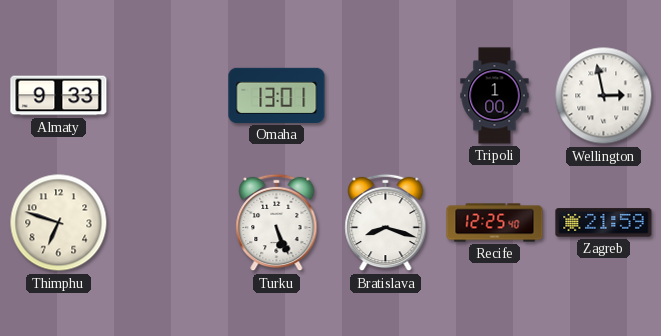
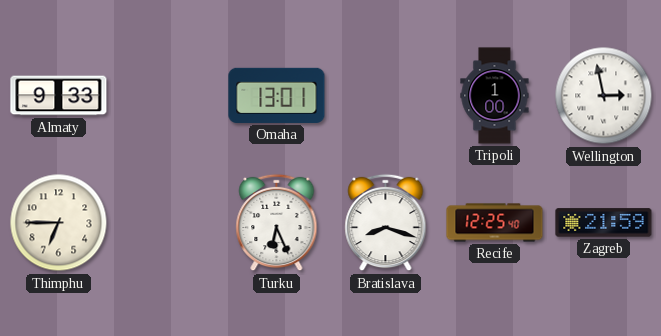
Thimphu: 6:48 -> 6:45 (59, 223)
Turku: 5:26 -> 6:26 (277, 223)
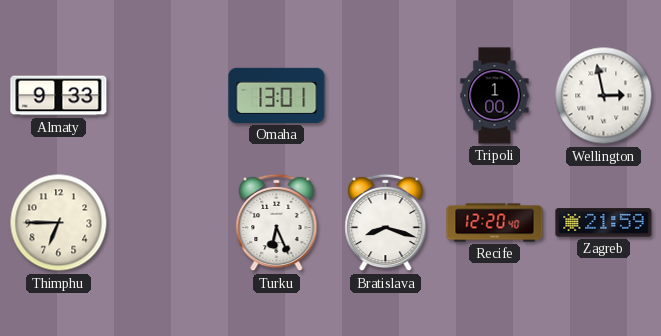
Recife: 12:25 -> 12:20 (495, 223)
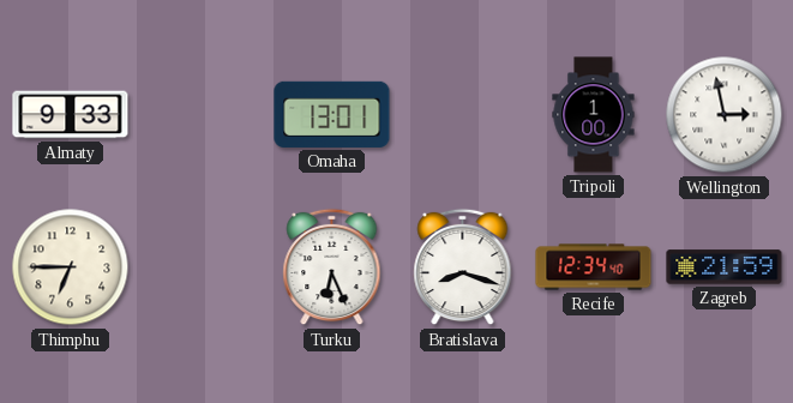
Recife: 12:20 -> 12:34 (594, 267)
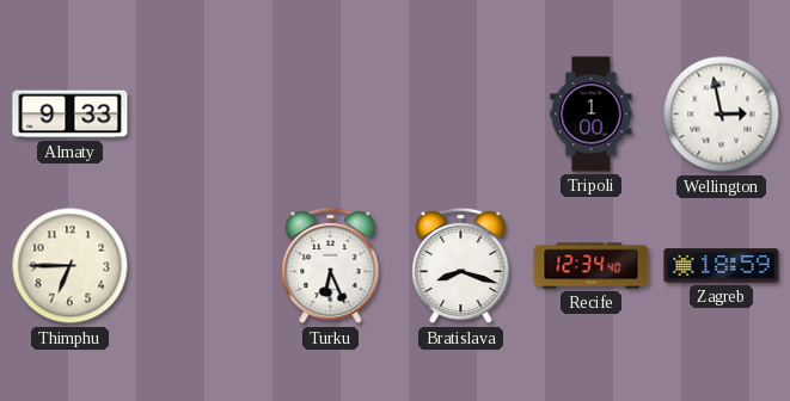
Omaha: 13:01 -> none (332, 114)
Zagreb: 21:59 -> 18:59 (722, 266)
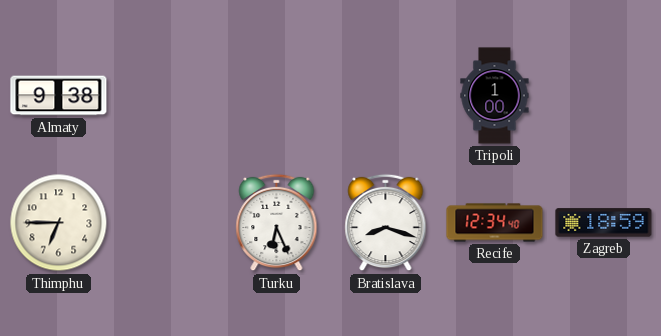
Almaty: 9:33 -> 9:38 (59, 96)
Wellington: 2:58 -> none (722, 115)
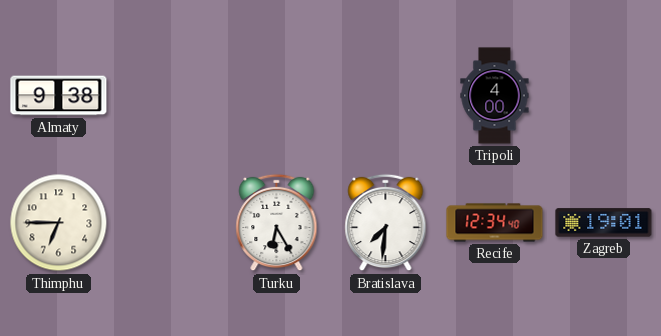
Tripoli: 1:00 -> 4:00 (495, 96)
Turku: 6:26 -> 6:25 (277, 223)
Bratislava: 8:18 -> 7:31 (386, 223)
Zagreb: 18:59 -> 19:01 (604, 223)
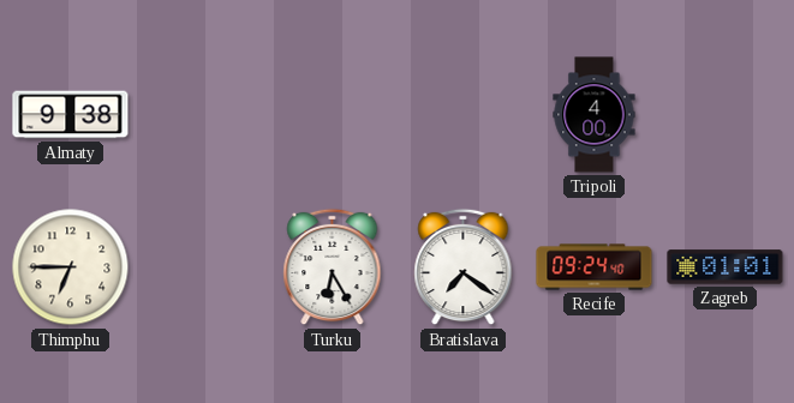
Bratislava: 7:31 -> 7:21 (464, 267)
Recife: 12:34 -> 09:24 (595, 267)
Zagreb: 19:01 -> 01:01 (726, 267)
